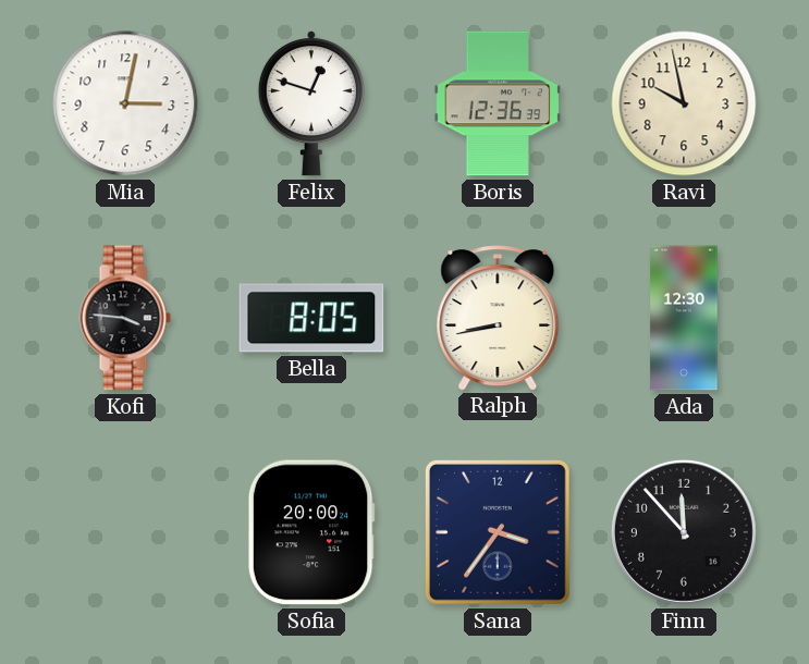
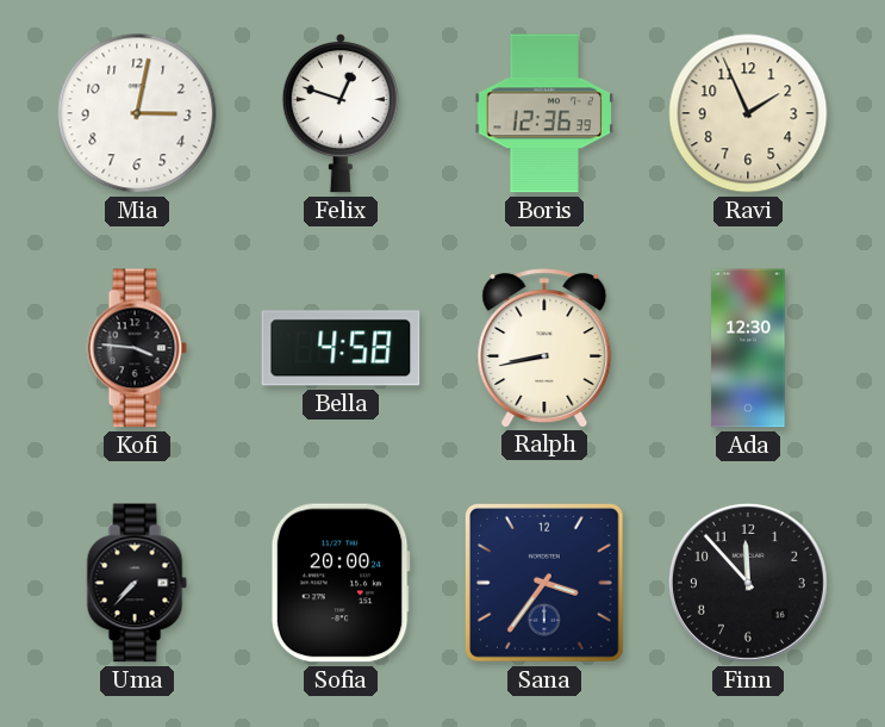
Ravi: 9:58 -> 1:56 (748, 113)
Bella: 8:05 -> 4:58 (341, 348)
Uma: none -> 7:37 (137, 583)
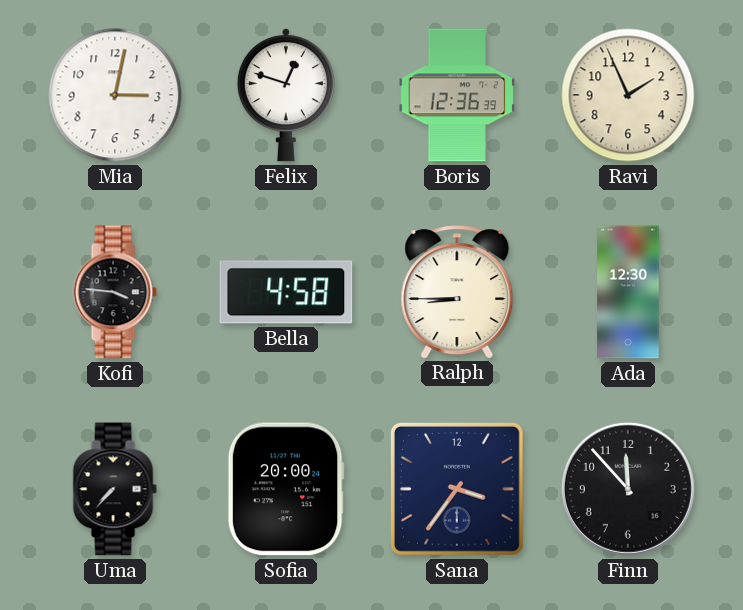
Ralph: 8:43 -> 8:45 (457, 292)
